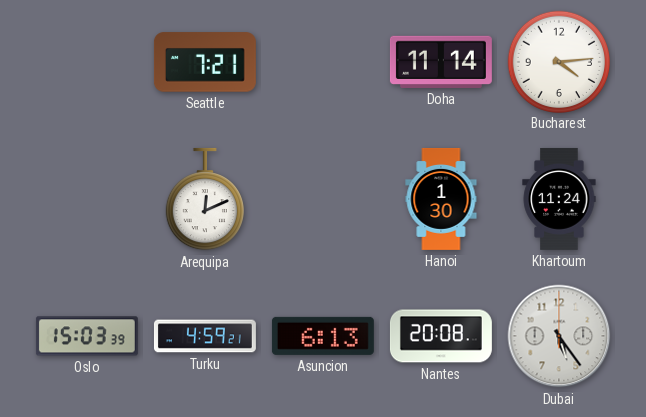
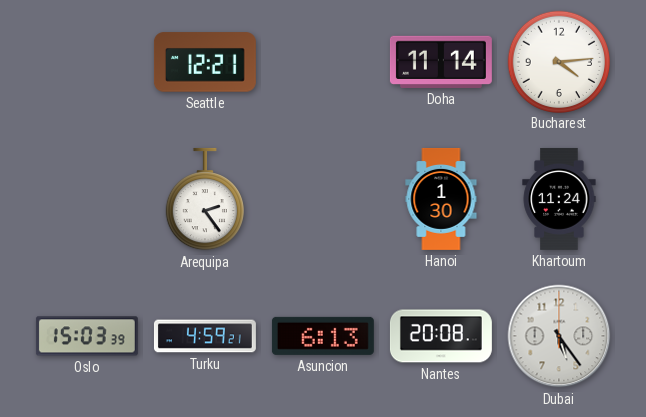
Seattle: 7:21 -> 12:21 (205, 62)
Arequipa: 12:11 -> 2:24 (205, 199)
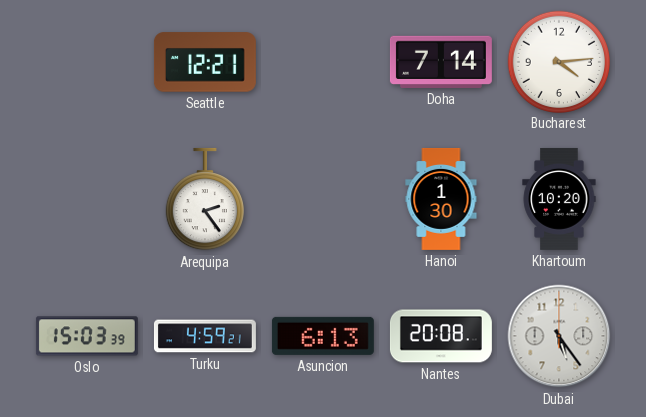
Doha: 11:14 -> 7:14 (441, 62)
Khartoum: 11:24 -> 10:20 (559, 199)
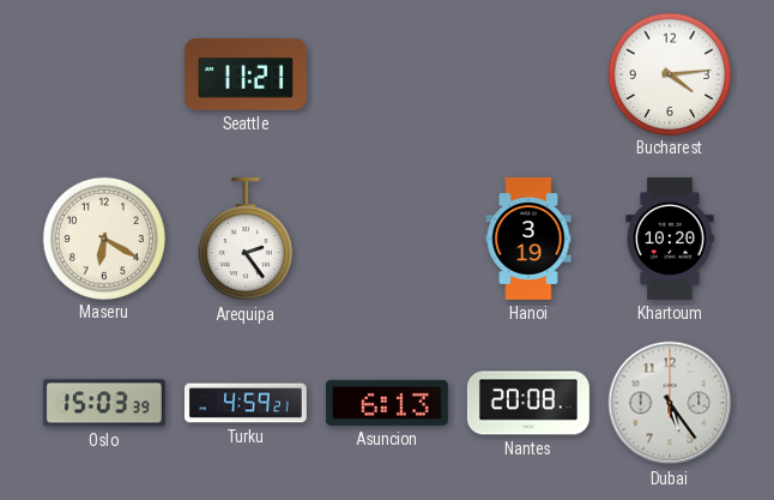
Seattle: 12:21 -> 11:21 (246, 74)
Doha: 7:14 -> none (441, 62)
Maseru: none -> 6:20 (103, 237)
Hanoi: 1:30 -> 3:19 (528, 239)
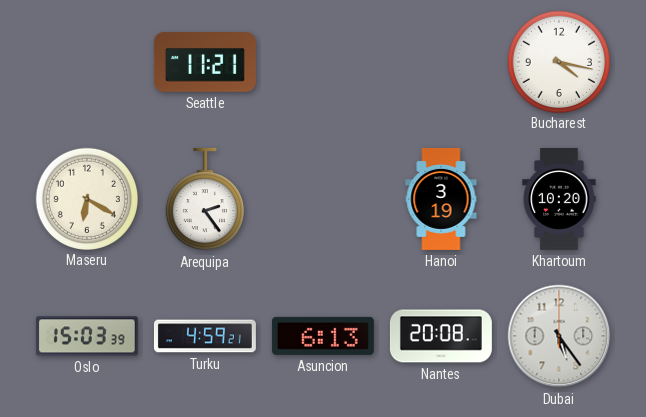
Bucharest: 4:14 -> 4:17 (558, 61)
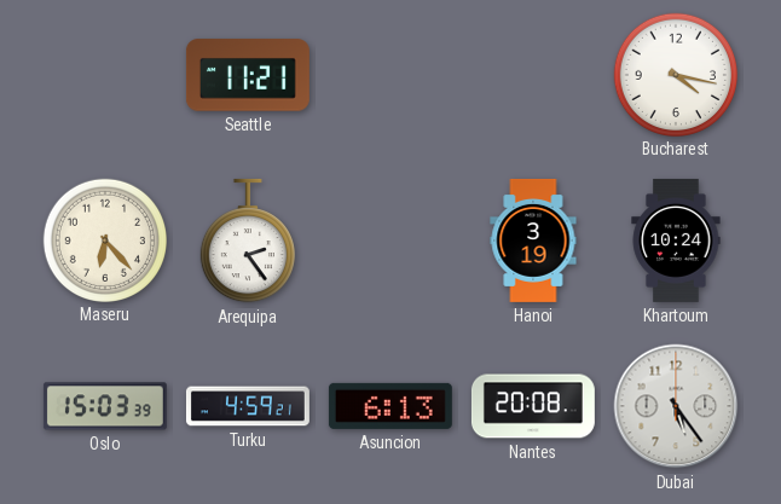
Maseru: 6:20 -> 6:23 (104, 239)
Khartoum: 10:20 -> 10:24 (676, 241)
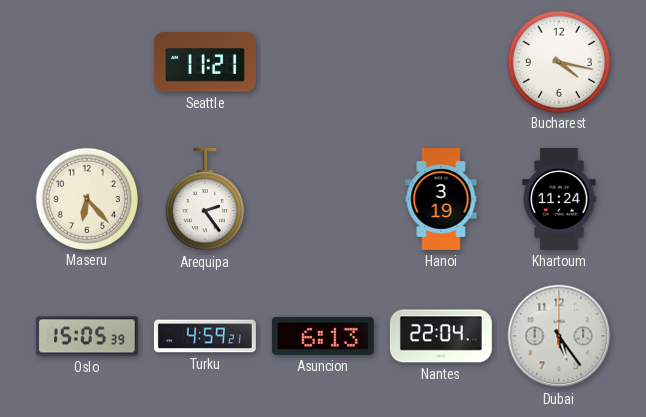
Khartoum: 10:24 -> 11:24 (559, 199)
Oslo: 15:03 -> 15:05 (87, 336)
Nantes: 20:08 -> 22:04 (441, 336)
